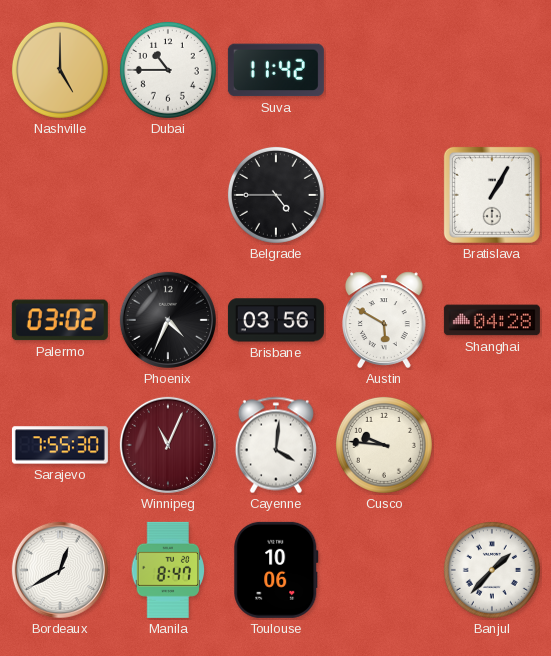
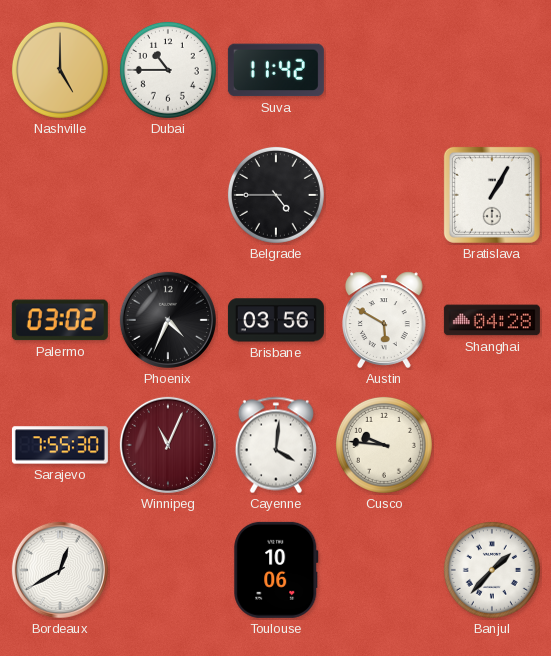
Manila: 8:47 -> none (168, 570)
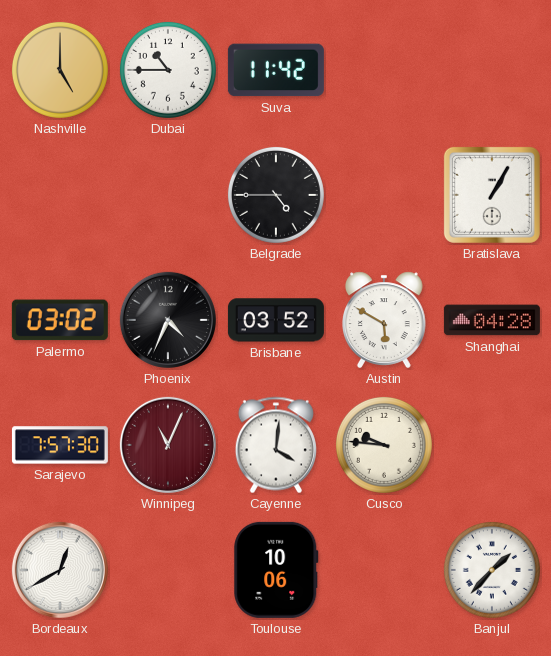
Brisbane: 03:56 -> 03:52 (276, 320)
Sarajevo: 7:55 -> 7:57 (60, 445)
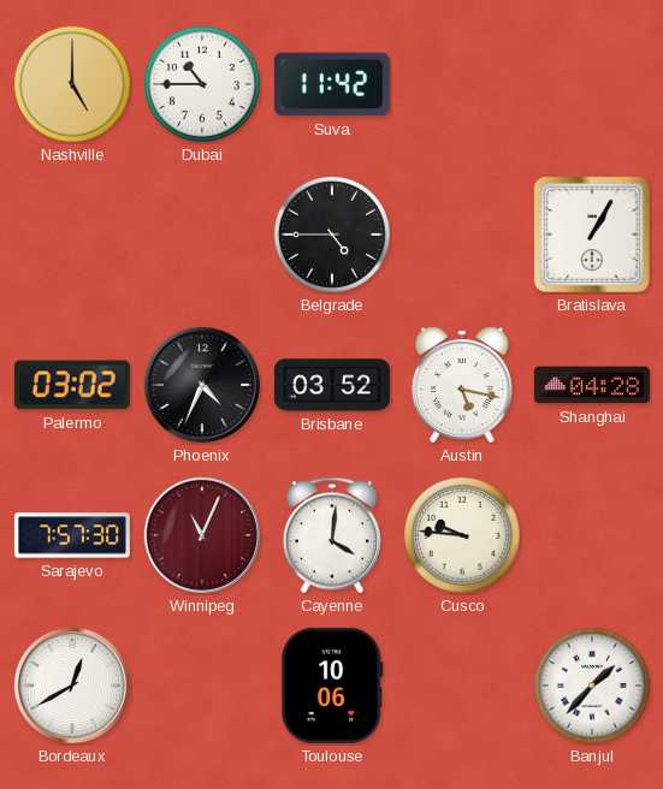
Austin: 5:50 -> 5:17 (463, 385)
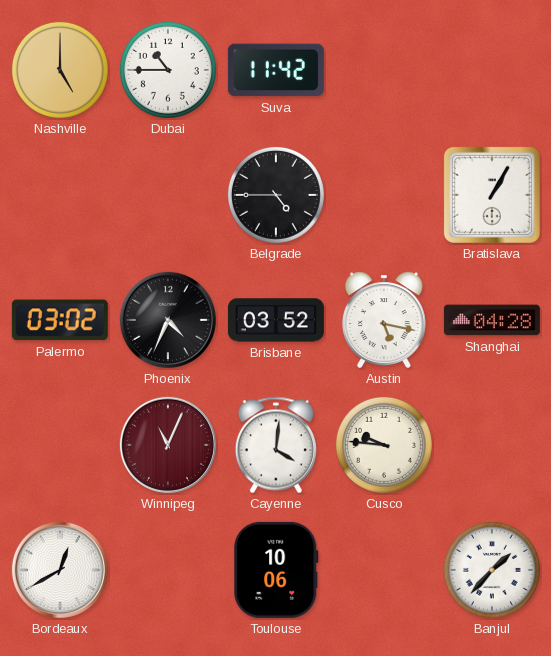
Sarajevo: 7:57 -> none (72, 535)
